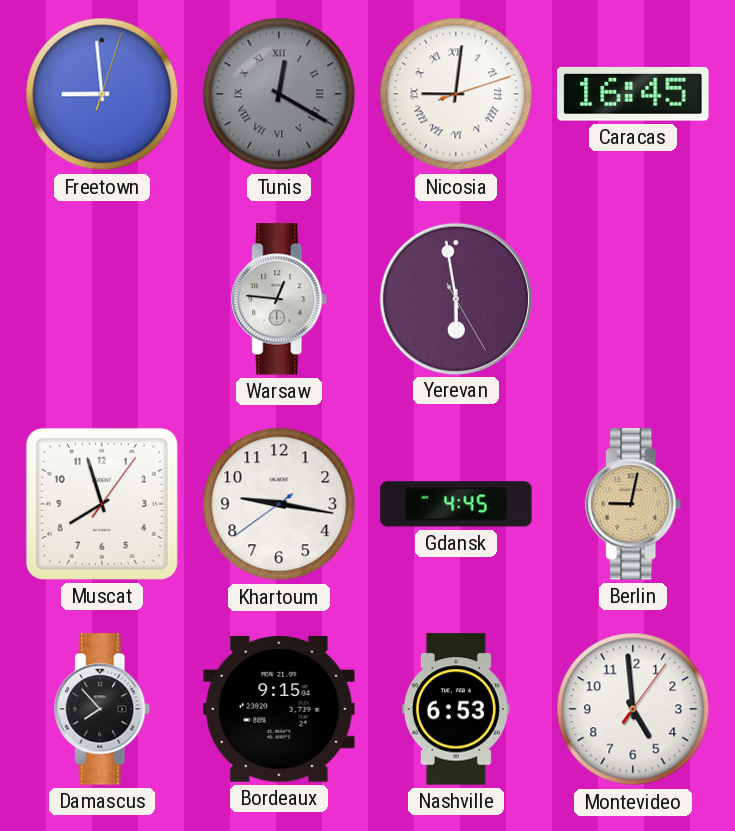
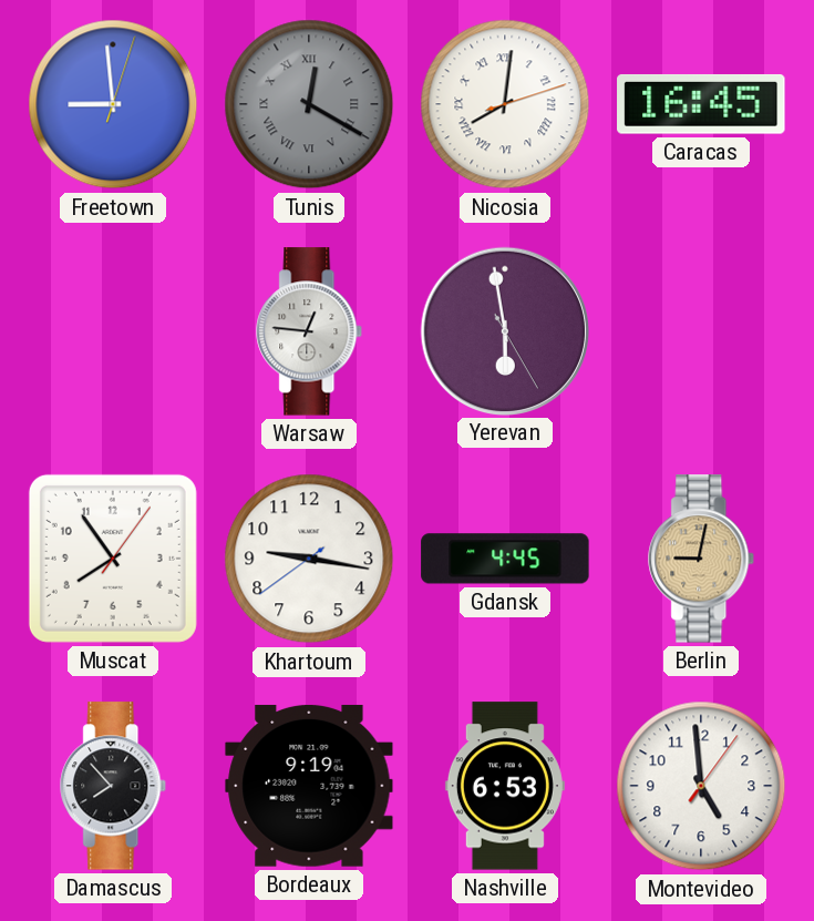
Nicosia: 9:01 -> 8:01 (505, 104)
Muscat: 7:57 -> 7:54 (113, 559)
Bordeaux: 9:15 -> 9:19 (309, 786)
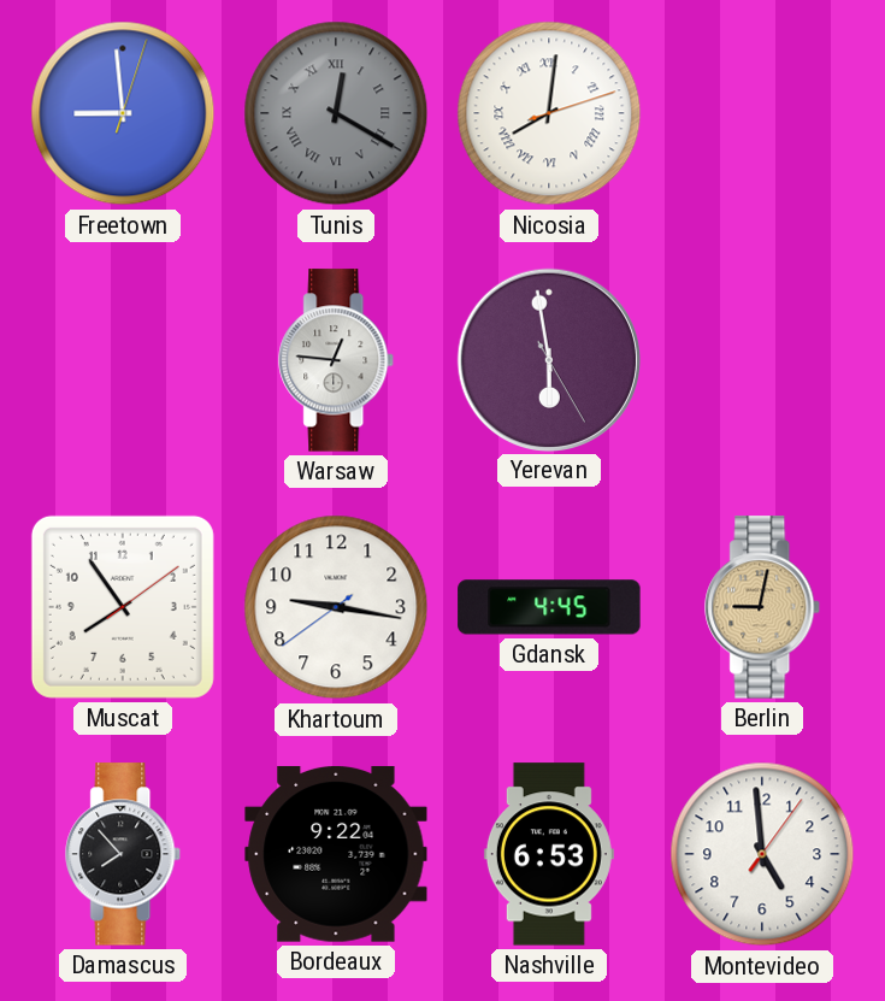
Caracas: 16:45 -> none (701, 104)
Muscat: 7:54:06 -> 7:54:09 (123, 607)
Bordeaux: 9:19 -> 9:22 (336, 854)
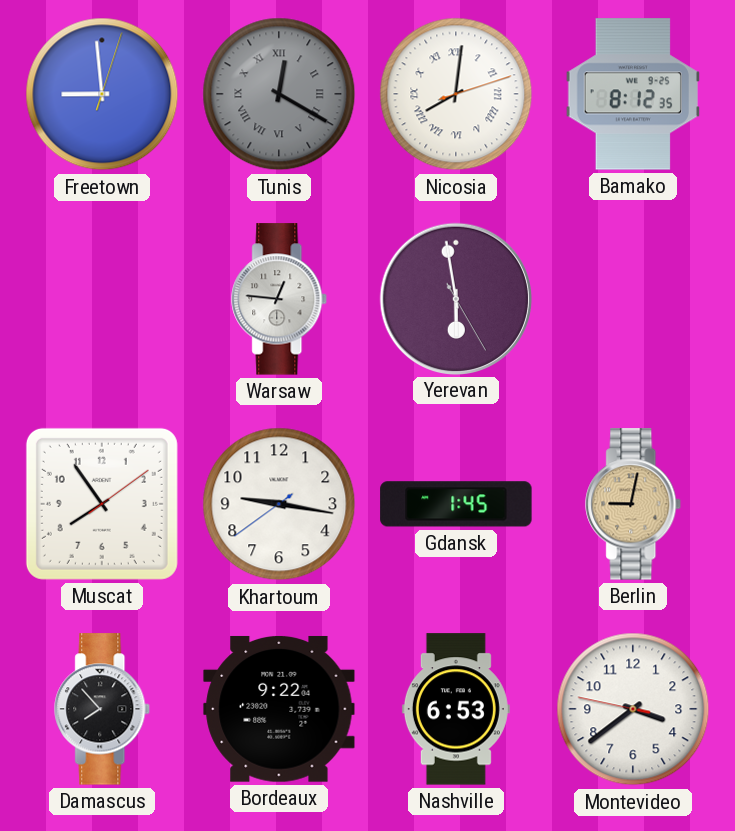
Bamako: none -> 8:12 (632, 94)
Gdansk: 4:45 -> 1:45 (456, 504)
Montevideo: 4:59 -> 3:38 (633, 709)
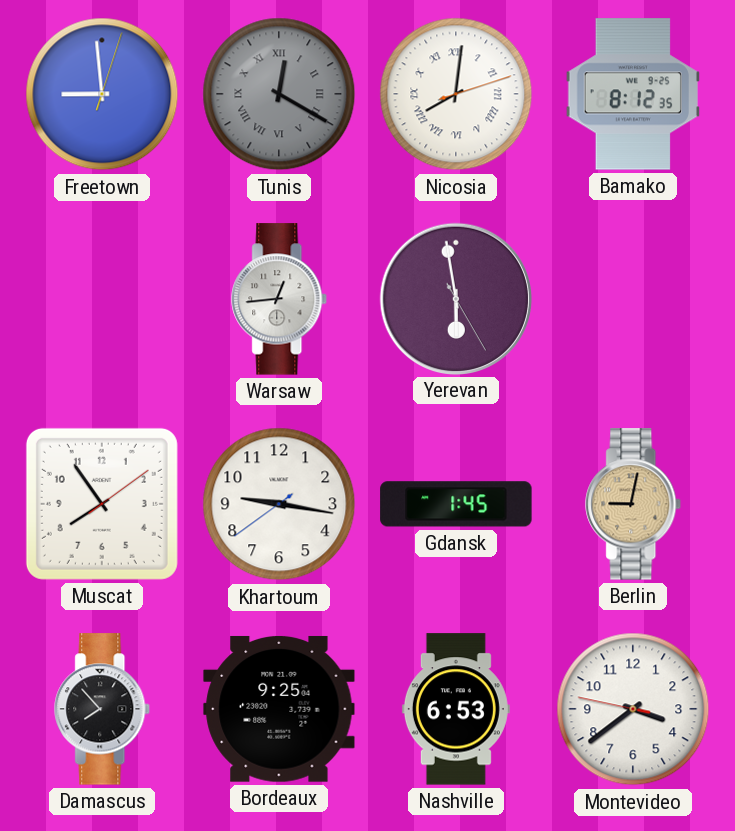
Warsaw: 12:46 -> 12:44 (280, 299)
Bordeaux: 9:22 -> 9:25 (279, 709)
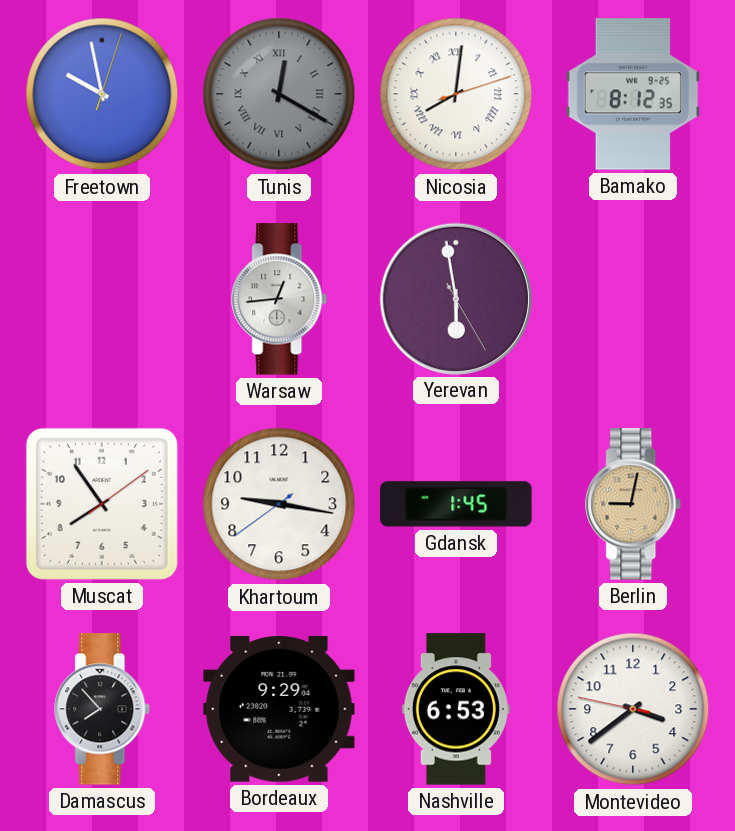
Freetown: 8:59 -> 9:58 (102, 94)
Bordeaux: 9:25 -> 9:29 (279, 709)
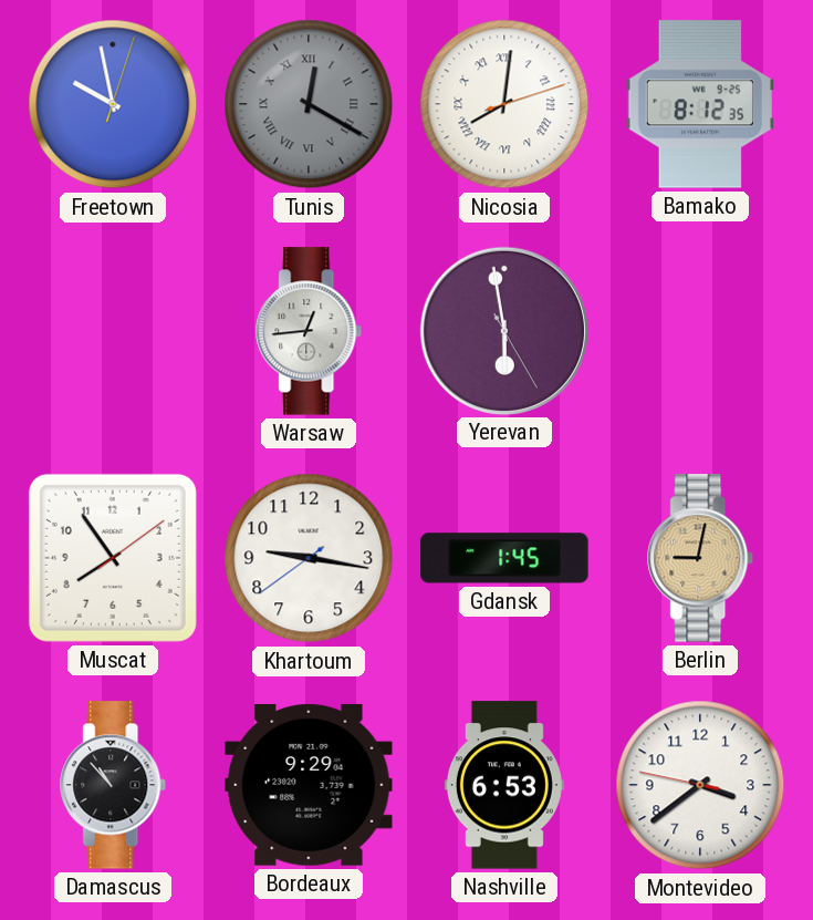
Damascus: 7:53 -> 10:53 (114, 785)
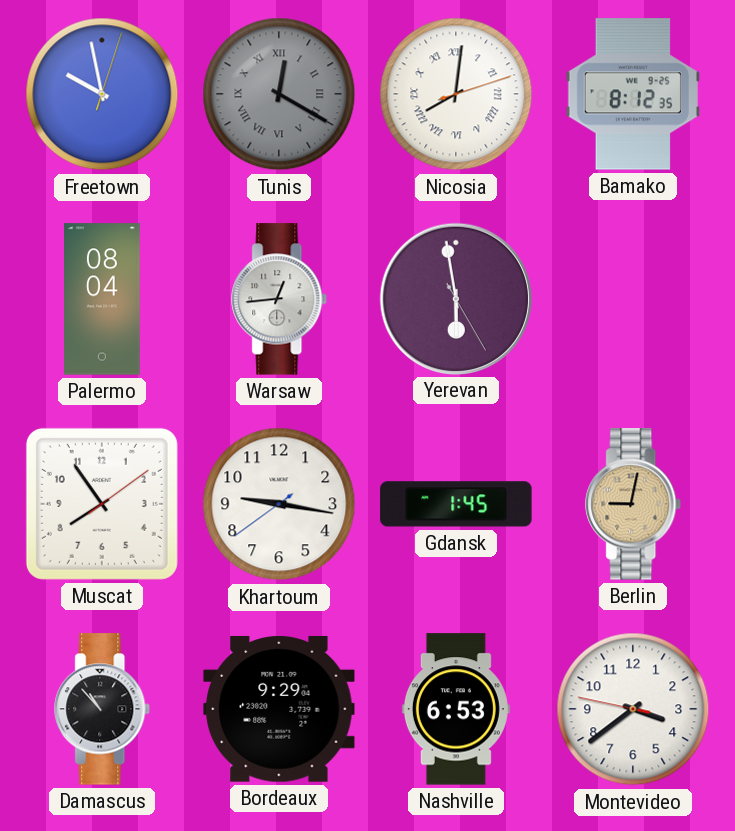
Palermo: none -> 08:04 (103, 299)
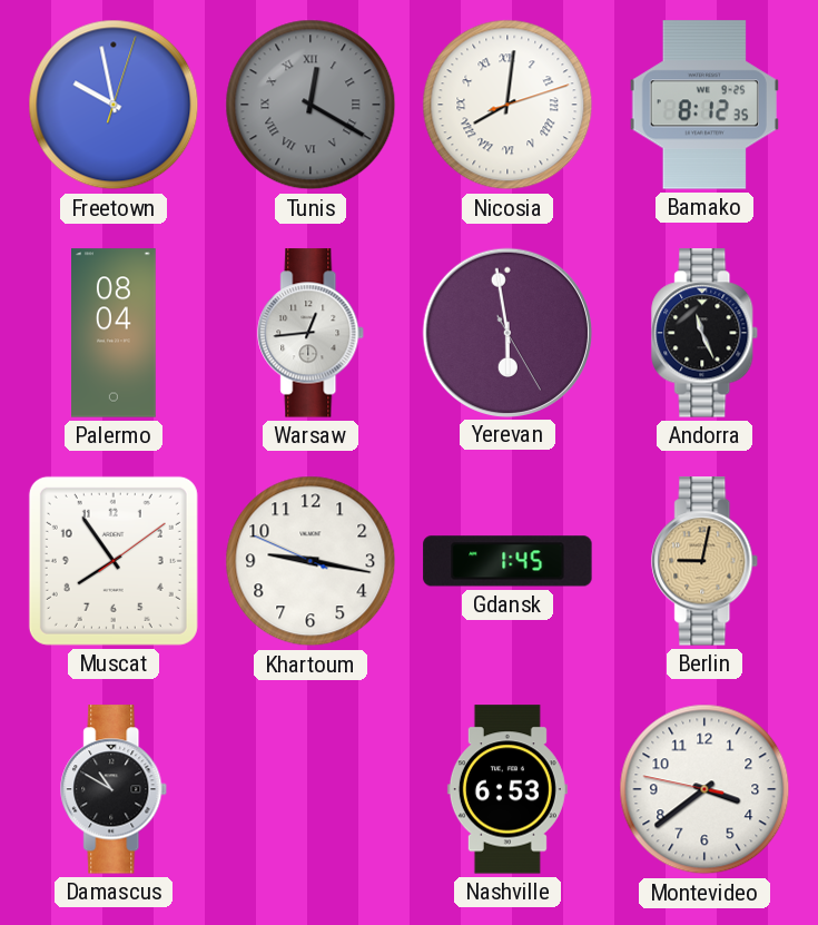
Andorra: none -> 11:26 (706, 333)
Khartoum: 9:16:39 -> 9:16:49 (311, 561)
Damascus: 10:53 -> 10:50 (115, 789)
Bordeaux: 9:29 -> none (279, 709)
